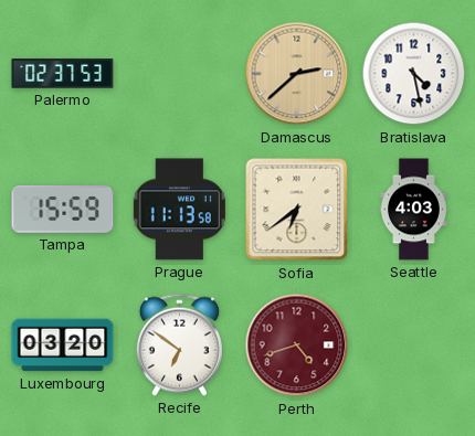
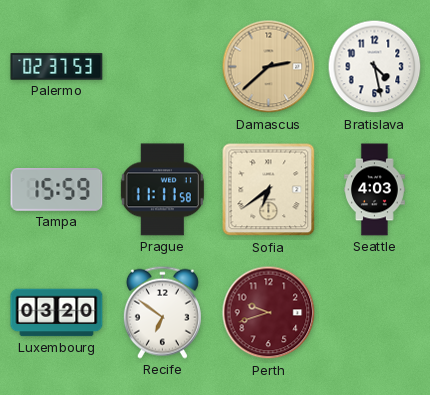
Prague: 11:13 -> 11:11 (162, 190)
Perth: 4:42 -> 9:42 (269, 313)
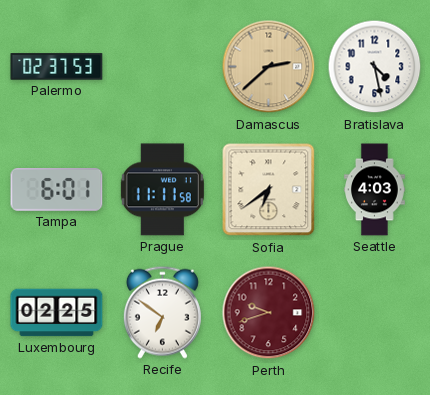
Tampa: 15:59 -> 6:01 (57, 190)
Luxembourg: 03:20 -> 02:25 (57, 313)
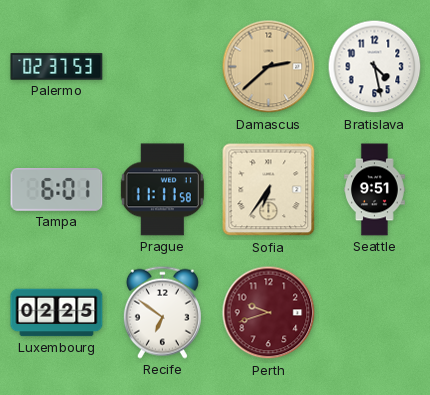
Sofia: 6:39 -> 6:36 (269, 190)
Seattle: 4:03 -> 9:51 (375, 190)
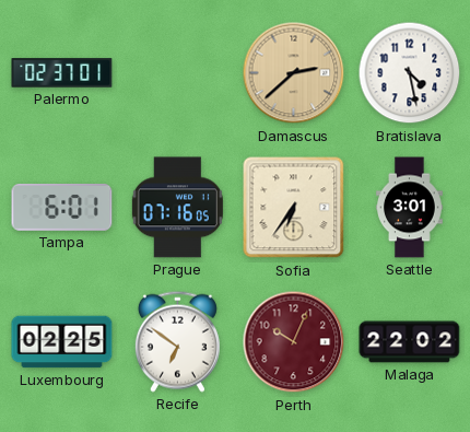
Palermo: 02:37:53 -> 02:37:01 (62, 73)
Prague: 11:11 -> 07:16 (177, 208)
Seattle: 9:51 -> 3:01 (410, 208)
Perth: 9:42 -> 10:04 (294, 342)
Malaga: none -> 22:02 (410, 342)
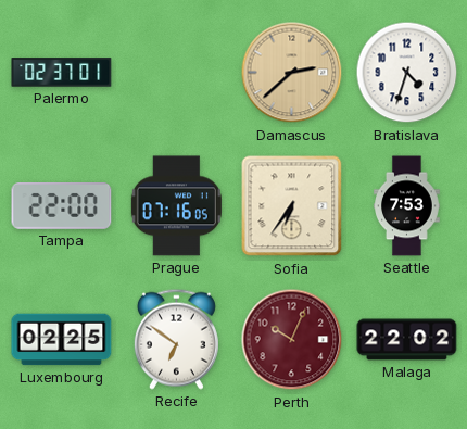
Bratislava: 4:28 -> 4:33 (407, 73)
Tampa: 6:01 -> 22:00 (62, 206)
Seattle: 3:01 -> 7:53 (407, 206)
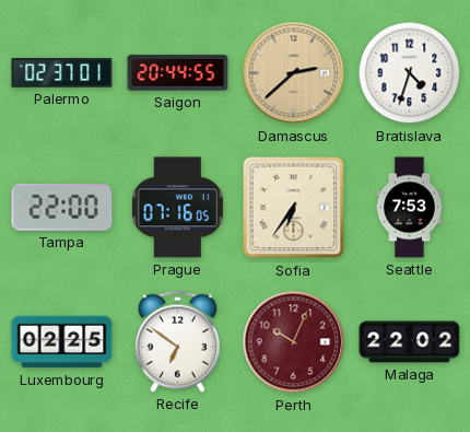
Saigon: none -> 20:44 (178, 73)
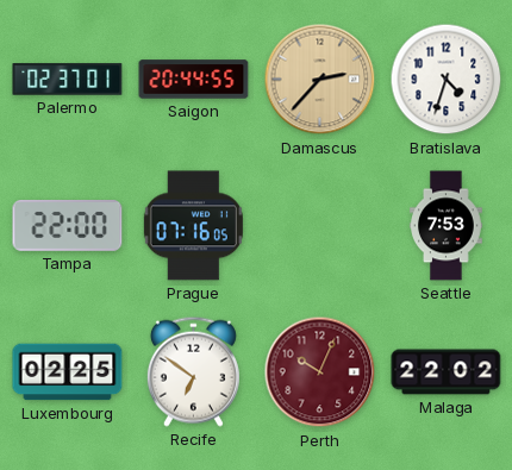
Damascus: 2:38 -> 2:37 (320, 80)
Sofia: 6:36 -> none (294, 208)
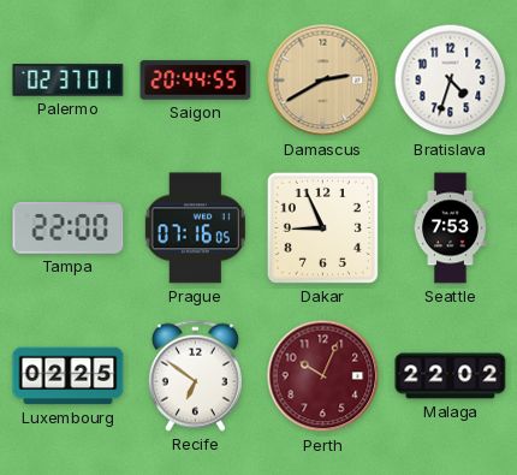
Damascus: 2:37 -> 2:40 (323, 81)
Dakar: none -> 8:56 (322, 227)
